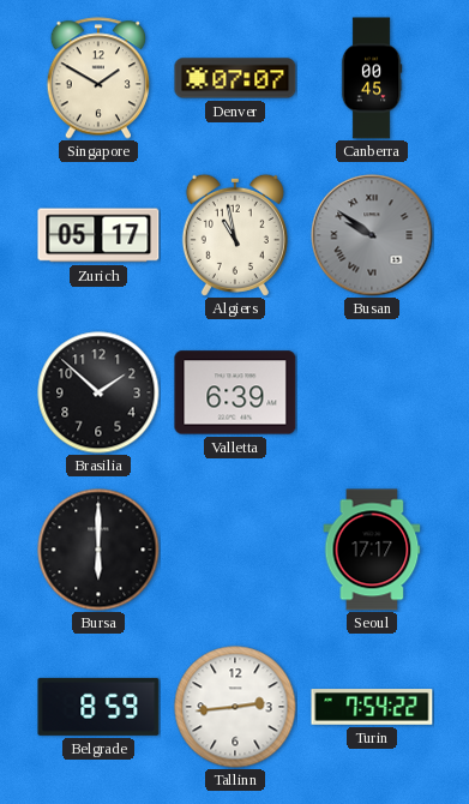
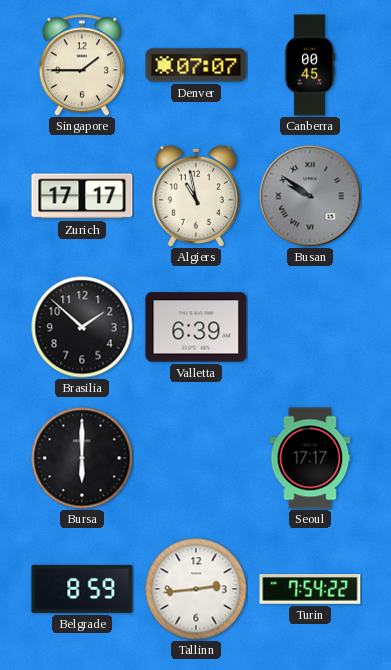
Singapore: 1:50 -> 1:45 (82, 65)
Zurich: 05:17 -> 17:17 (82, 196)
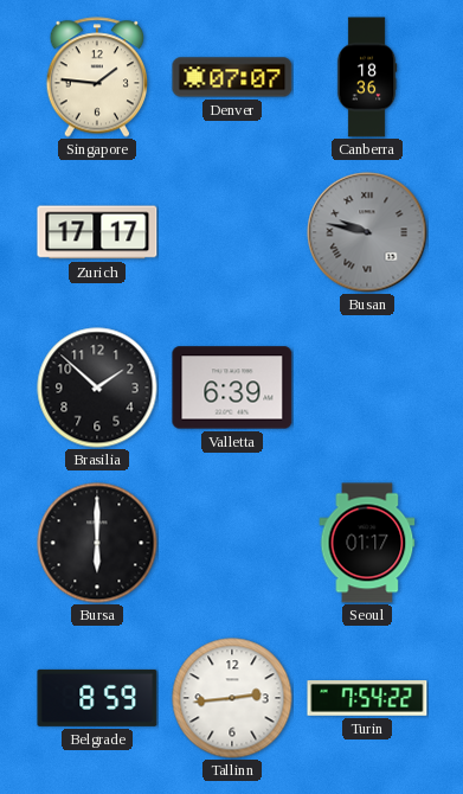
Singapore: 1:45 -> 1:46 (97, 77)
Canberra: 00:45 -> 18:36 (367, 77)
Algiers: 10:58 -> none (196, 196)
Busan: 9:51 -> 9:47 (367, 232)
Seoul: 17:17 -> 01:17 (367, 543)
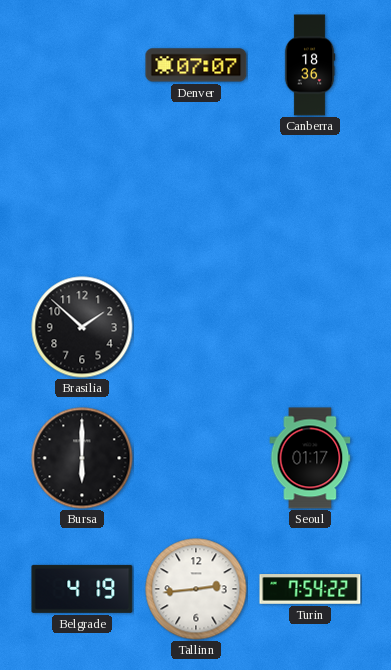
Singapore: 1:46 -> none (97, 77)
Zurich: 17:17 -> none (97, 232)
Busan: 9:47 -> none (367, 232)
Valletta: 6:39 -> none (232, 388)
Belgrade: 8:59 -> 4:19 (82, 589)
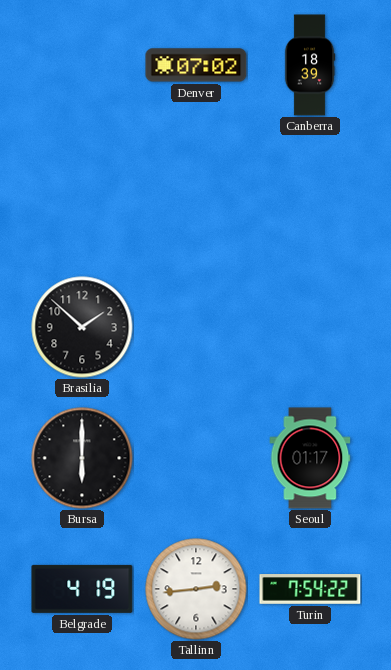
Denver: 07:07 -> 07:02 (196, 65)
Canberra: 18:36 -> 18:39 (310, 65)
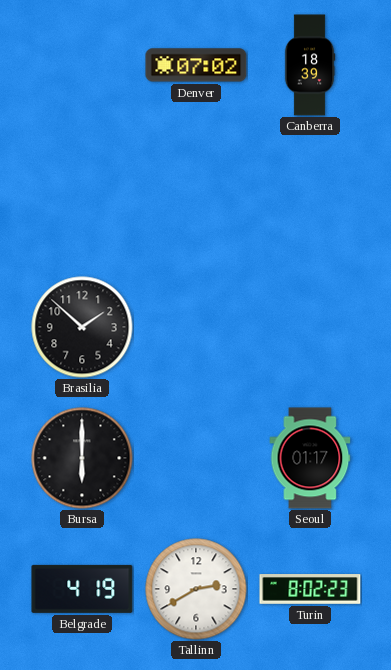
Tallinn: 2:44 -> 2:40 (196, 589)
Turin: 7:54 -> 8:02 (310, 589)
